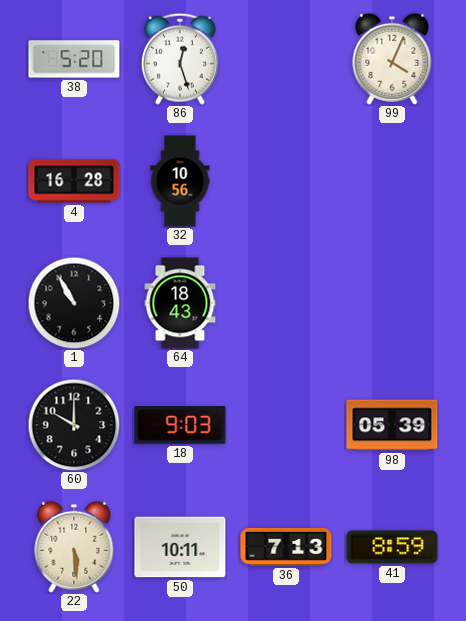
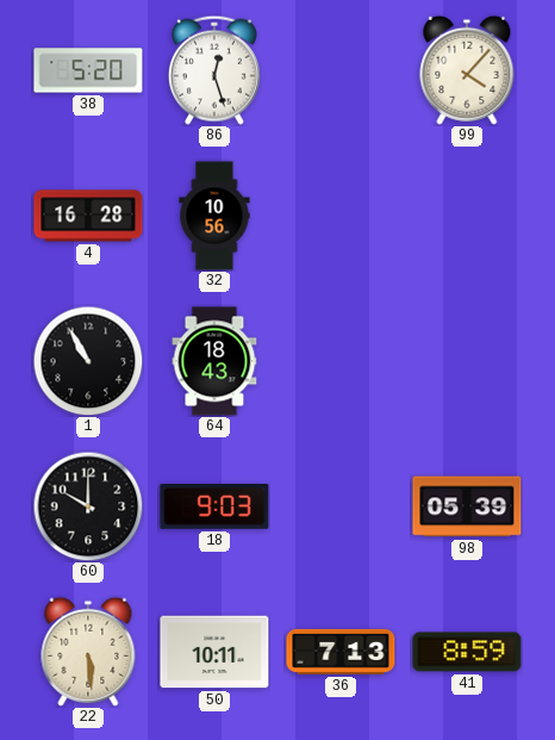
99: 4:04 -> 4:07 (467, 70)
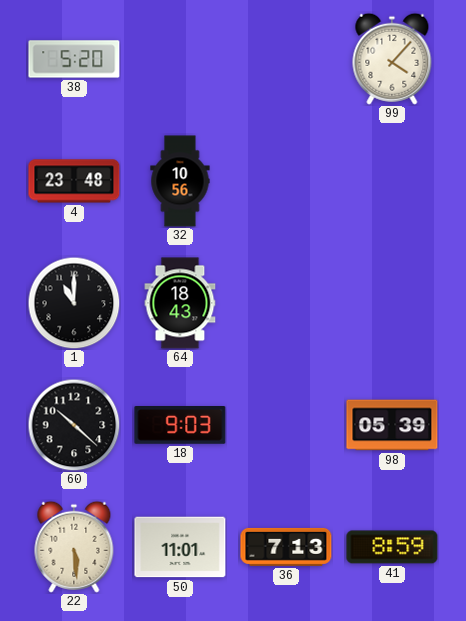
86: 12:27 -> none (214, 70)
4: 16:28 -> 23:48 (74, 181)
1: 10:55 -> 11:00 (74, 303)
60: 10:00 -> 10:22 (74, 425)
50: 10:11 -> 11:01 (180, 547)
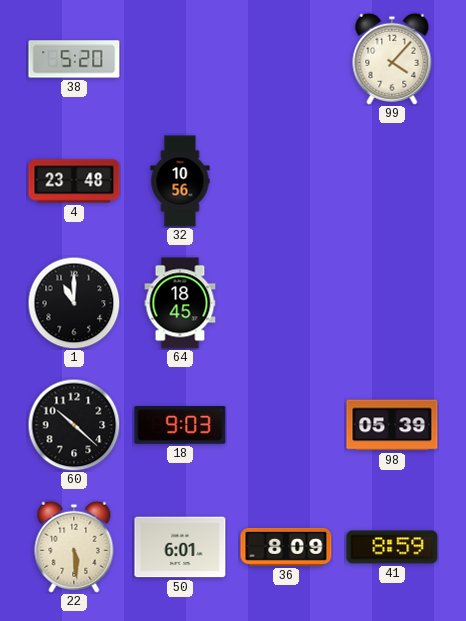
64: 18:43 -> 18:45 (180, 303)
50: 11:01 -> 6:01 (180, 547)
36: 7:13 -> 8:09 (286, 547)
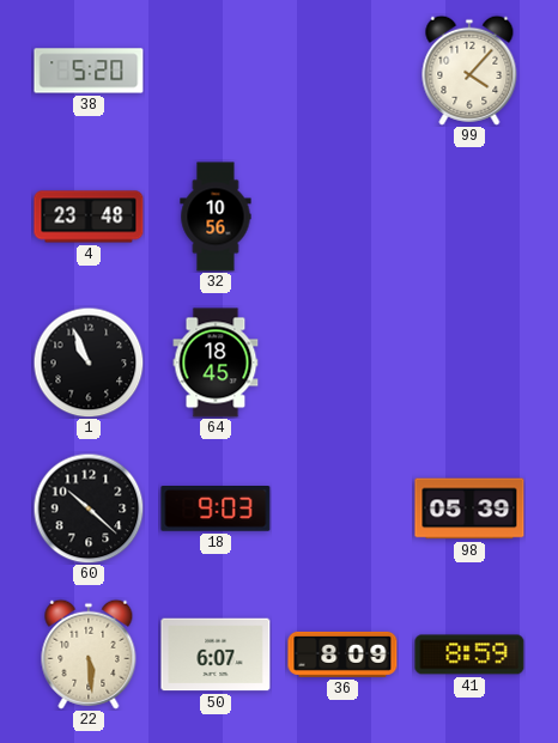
1: 11:00 -> 10:56 (89, 363)
50: 6:01 -> 6:07 (216, 654)
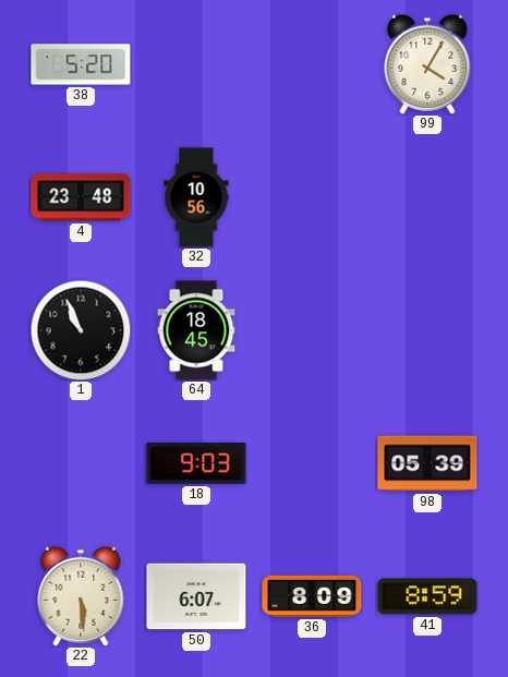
99: 4:07 -> 4:05 (427, 64)
60: 10:22 -> none (89, 508)
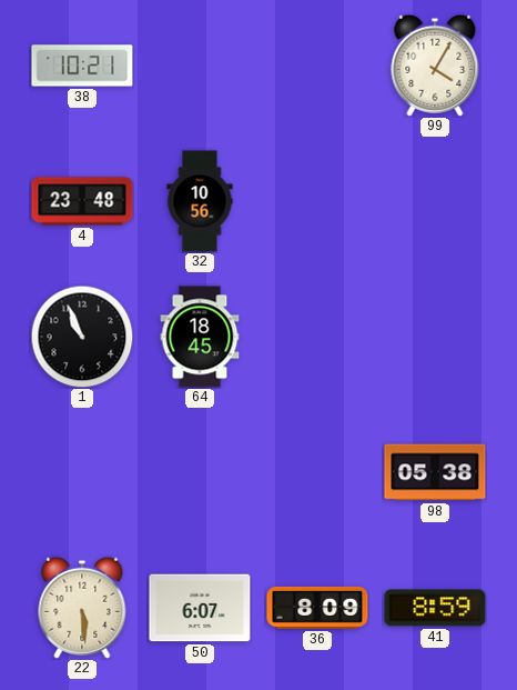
38: 5:20 -> 10:21 (82, 66)
18: 9:03 -> none (196, 463)
98: 05:39 -> 05:38 (435, 472)
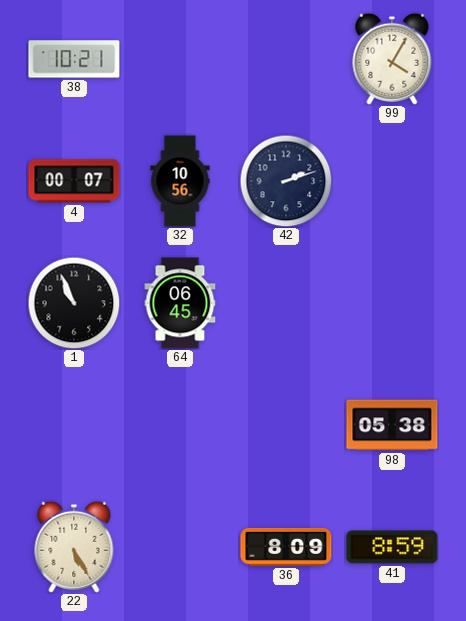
4: 23:48 -> 00:07 (74, 181)
42: none -> 2:12 (286, 181)
64: 18:45 -> 06:45 (180, 303)
22: 5:29 -> 5:25 (74, 547)
50: 6:07 -> none (200, 608)
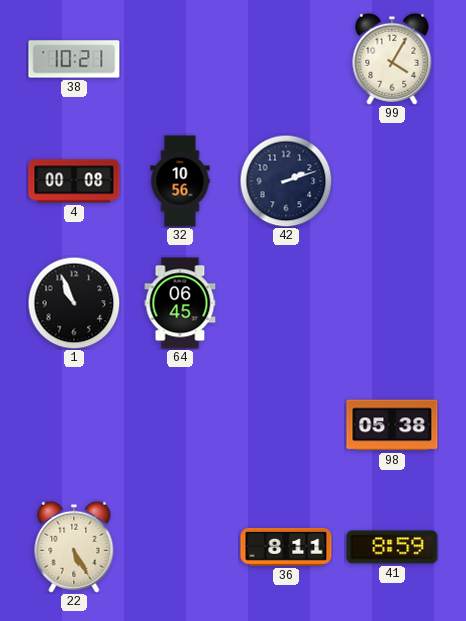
4: 00:07 -> 00:08 (74, 181)
36: 8:09 -> 8:11 (286, 547)
